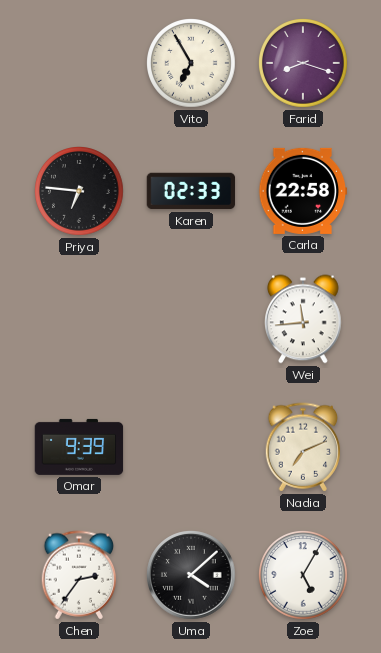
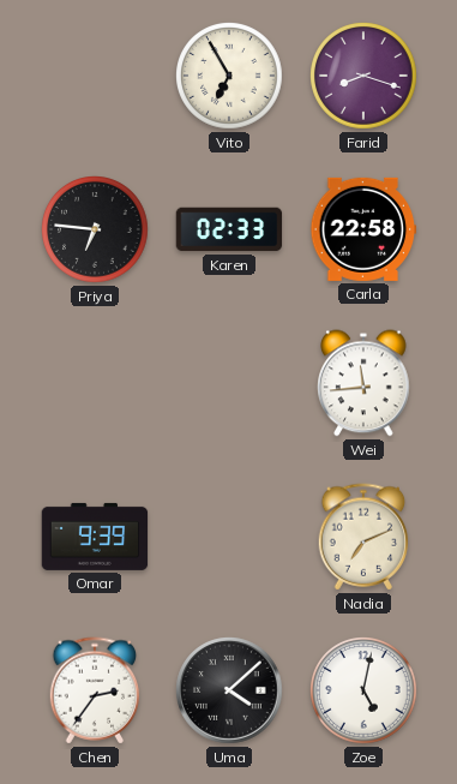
Zoe: 5:05 -> 5:02 (365, 692)
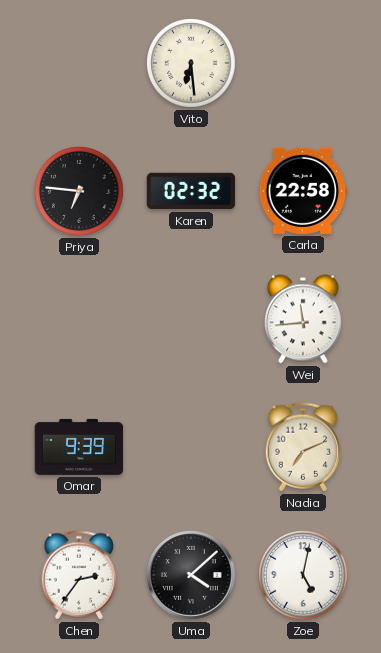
Vito: 6:55 -> 6:29 (192, 64)
Farid: 8:18 -> none (365, 77)
Karen: 02:33 -> 02:32 (191, 191)
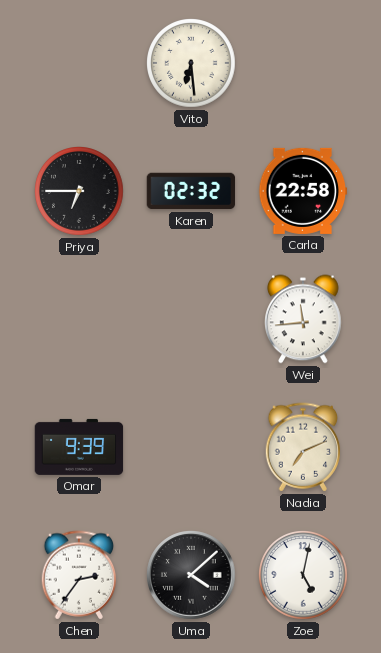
Priya: 6:46 -> 6:45 (80, 192)
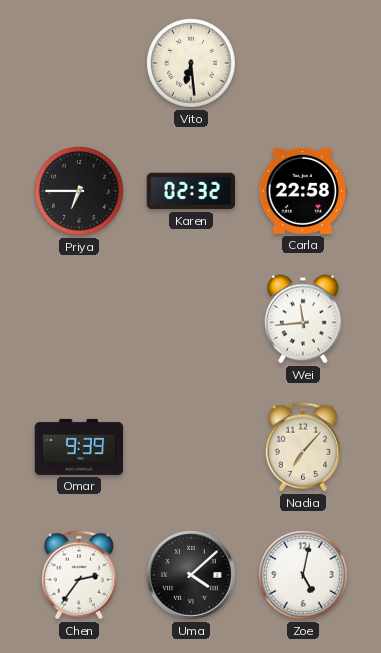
Nadia: 7:11 -> 7:07 (303, 447)
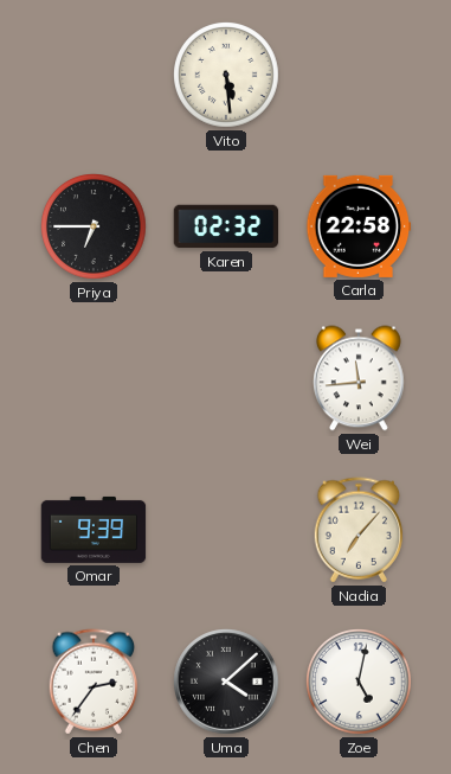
Vito: 6:29 -> 5:29 (227, 76)
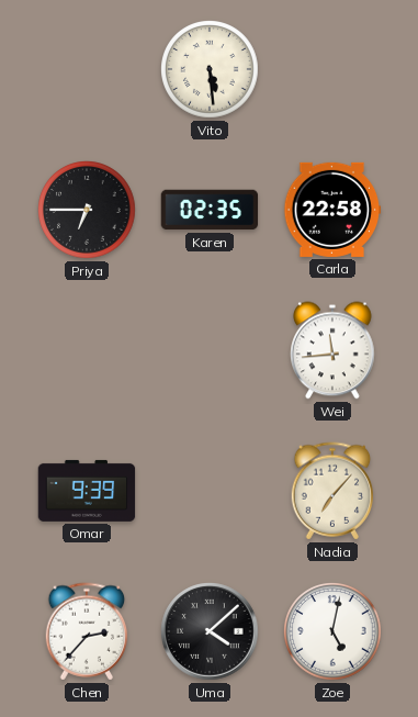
Karen: 02:32 -> 02:35 (210, 210)
Chen: 2:36 -> 2:37 (87, 631)
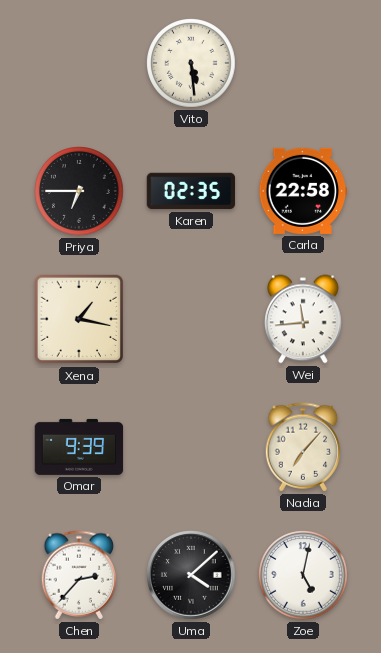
Xena: none -> 1:17 (79, 319)
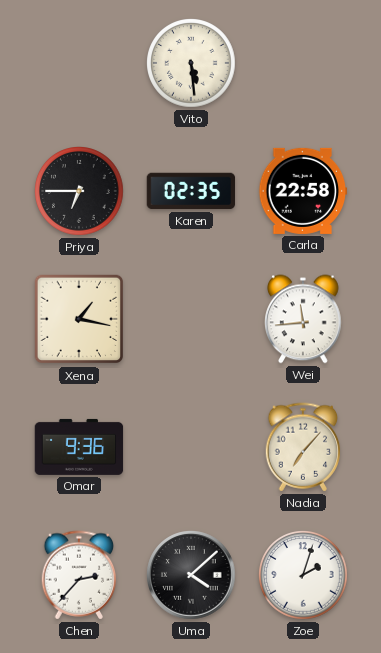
Omar: 9:39 -> 9:36 (79, 447)
Zoe: 5:02 -> 2:03 (304, 576)
